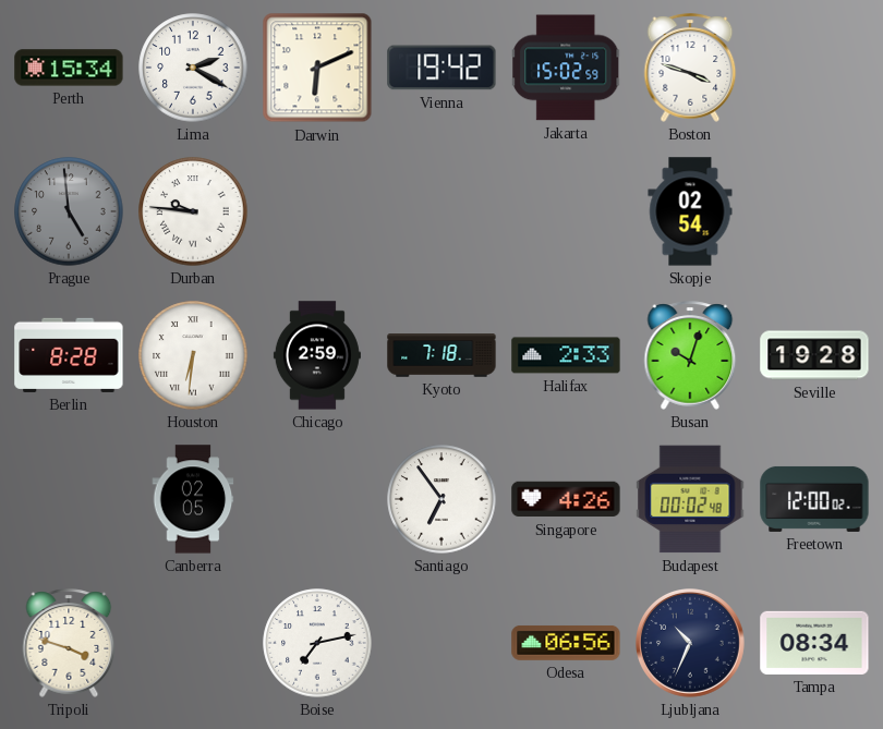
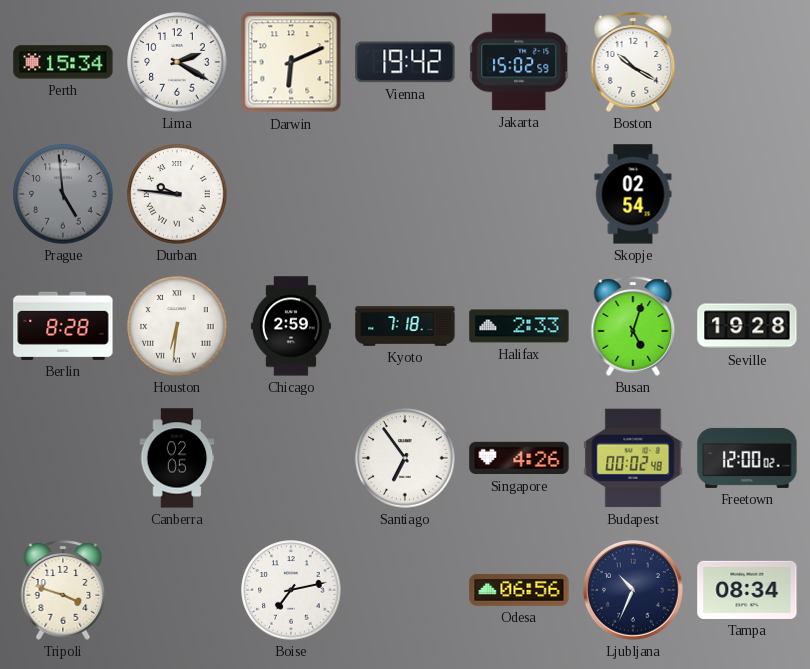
Boston: 3:48 -> 10:20 (633, 62)
Busan: 10:03 -> 5:03 (633, 326)
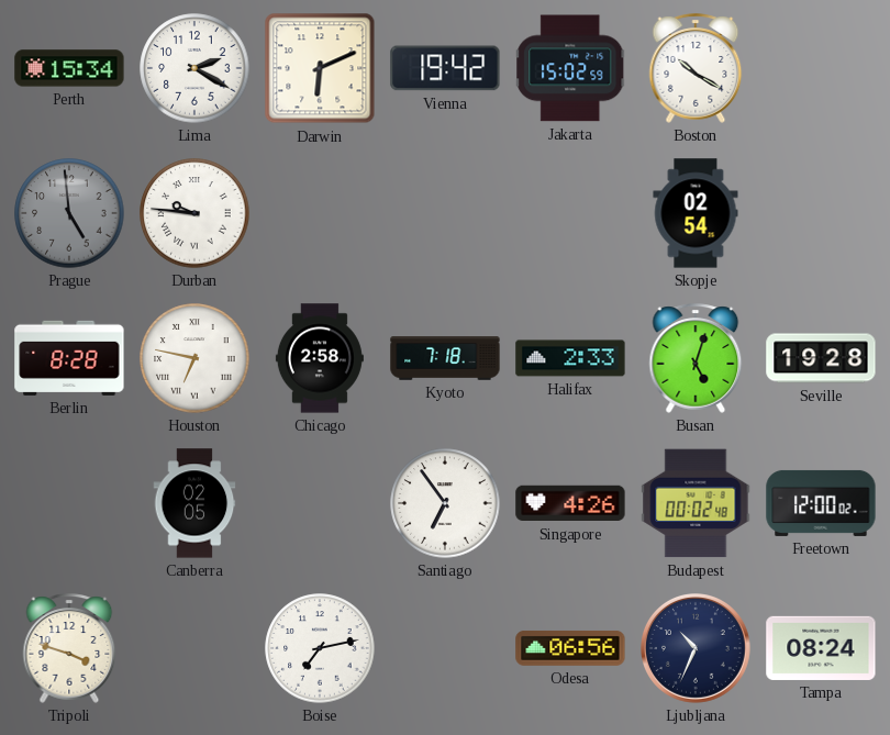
Houston: 6:31 -> 6:47 (194, 358)
Chicago: 2:59 -> 2:58 (320, 358)
Tampa: 08:34 -> 08:24 (821, 648)
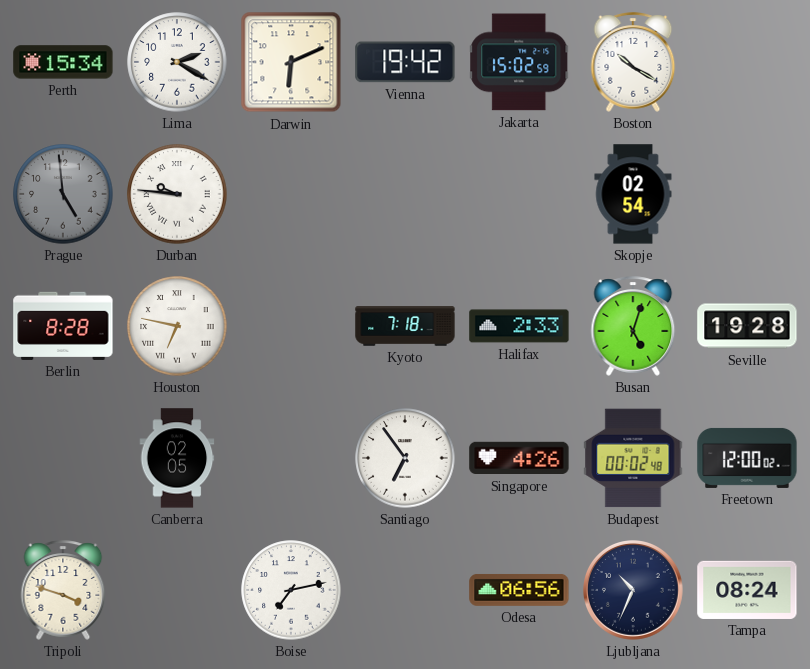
Chicago: 2:58 -> none (320, 358)
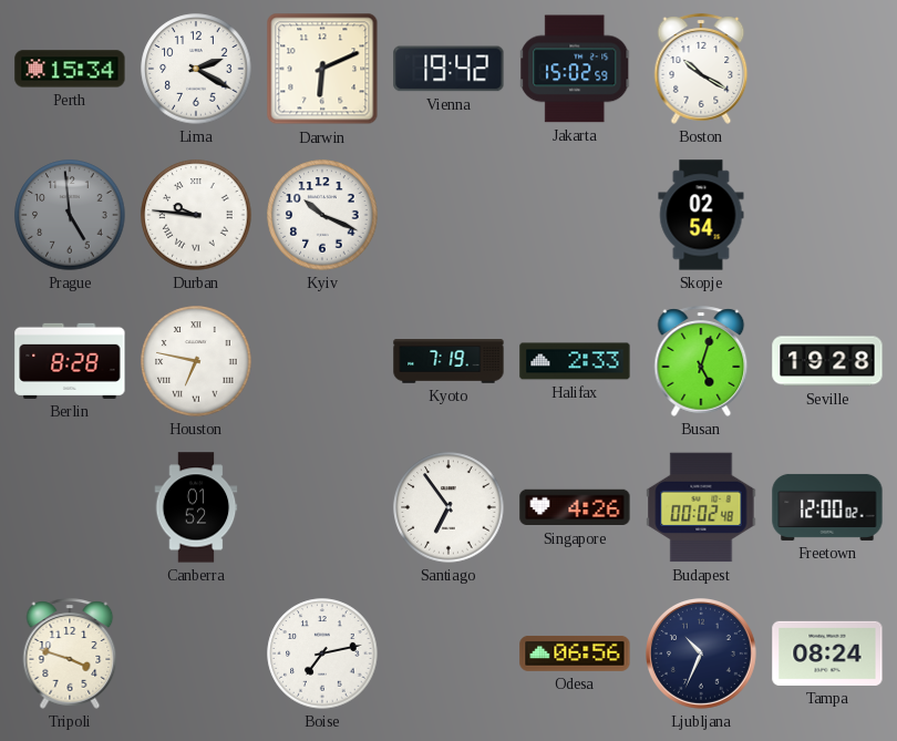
Kyiv: none -> 10:19 (322, 215)
Kyoto: 7:18 -> 7:19 (448, 361)
Canberra: 02:05 -> 01:52 (196, 507)
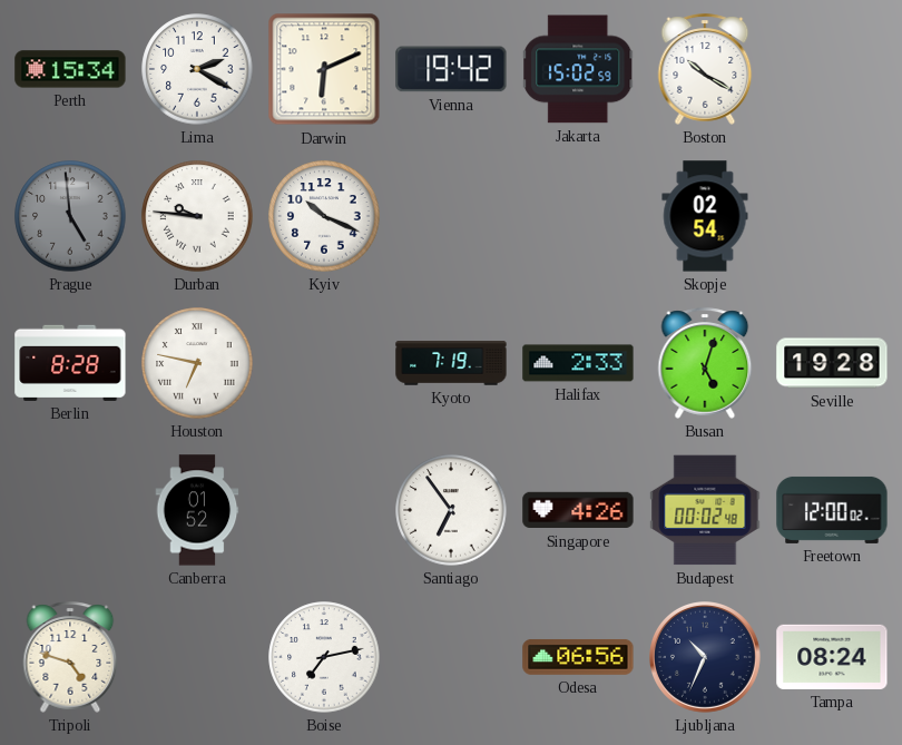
Tripoli: 3:48 -> 4:48 (70, 657)
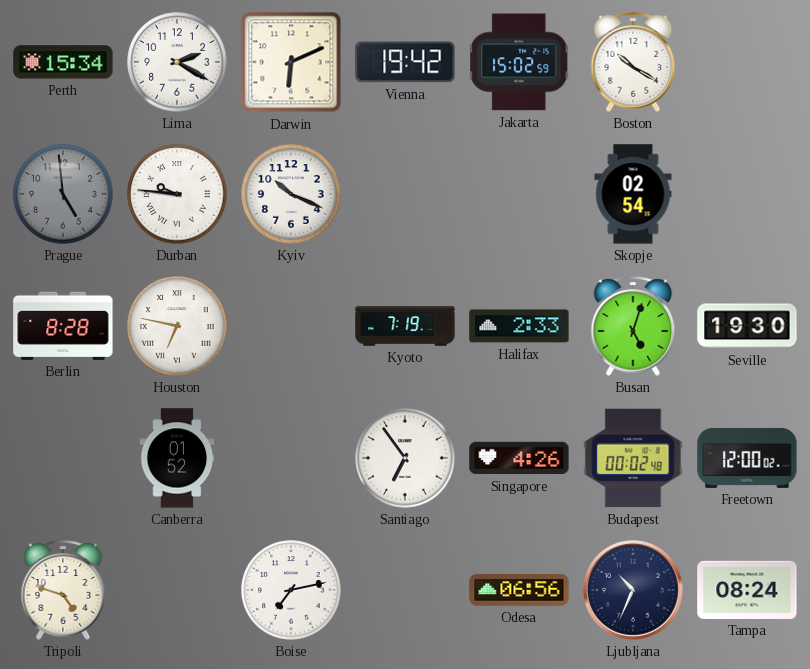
Seville: 19:28 -> 19:30 (747, 326)
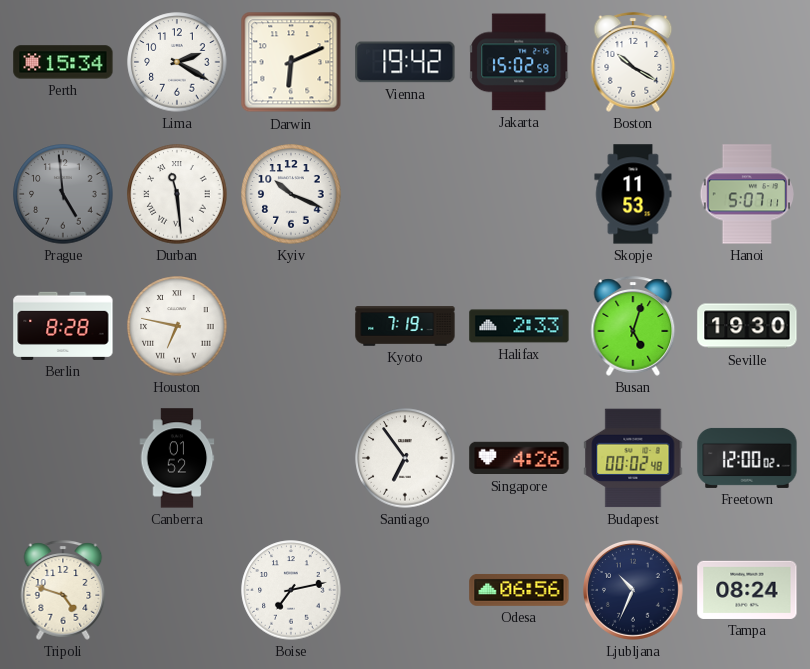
Durban: 9:46 -> 11:29 (177, 194)
Skopje: 02:54 -> 11:53 (633, 194)
Hanoi: none -> 5:07 (747, 194)
